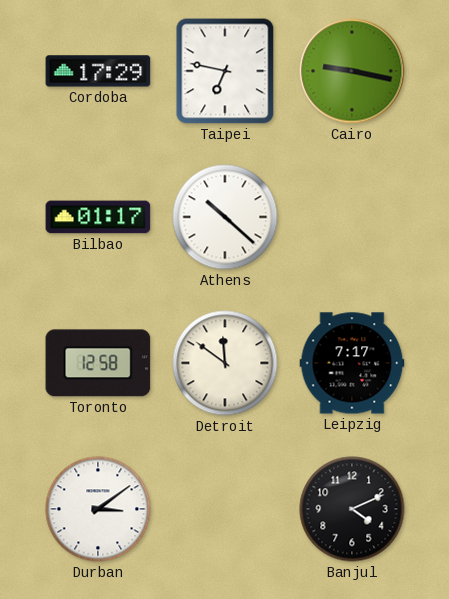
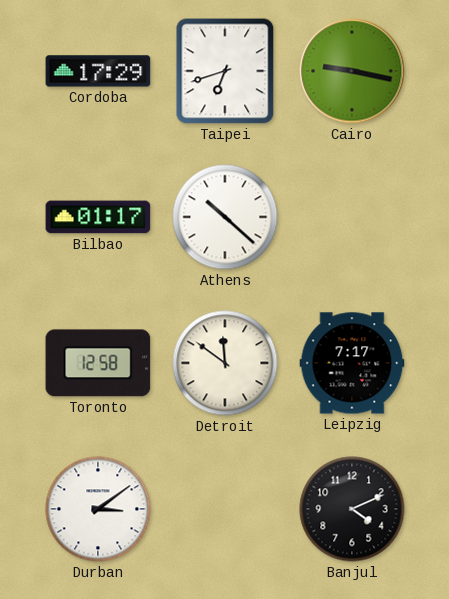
Taipei: 6:47 -> 6:42 (225, 71)
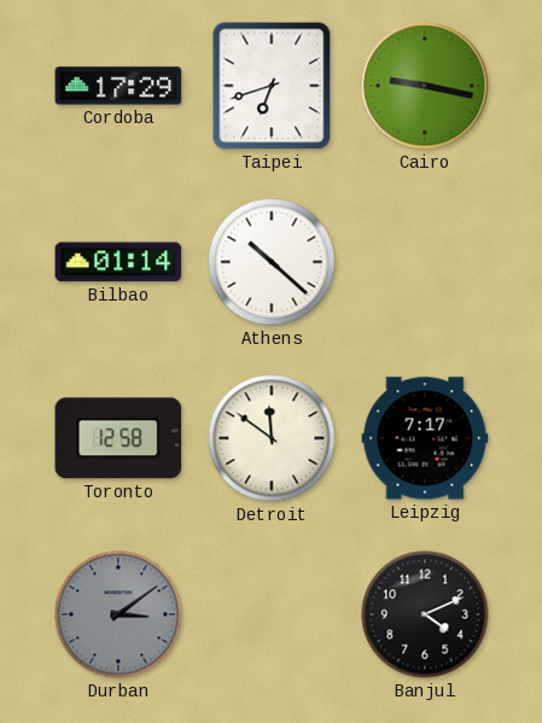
Bilbao: 01:17 -> 01:14 (118, 262)
Durban dial: white -> grey (118, 614)
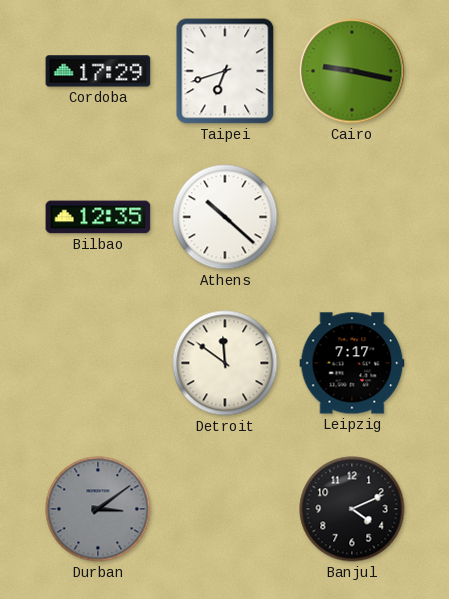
Bilbao: 01:14 -> 12:35 (98, 217)
Toronto: 12:58 -> none (118, 438)
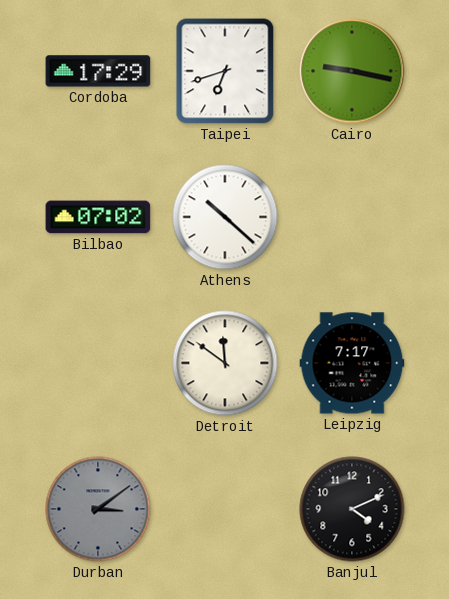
Bilbao: 12:35 -> 07:02 (98, 217)
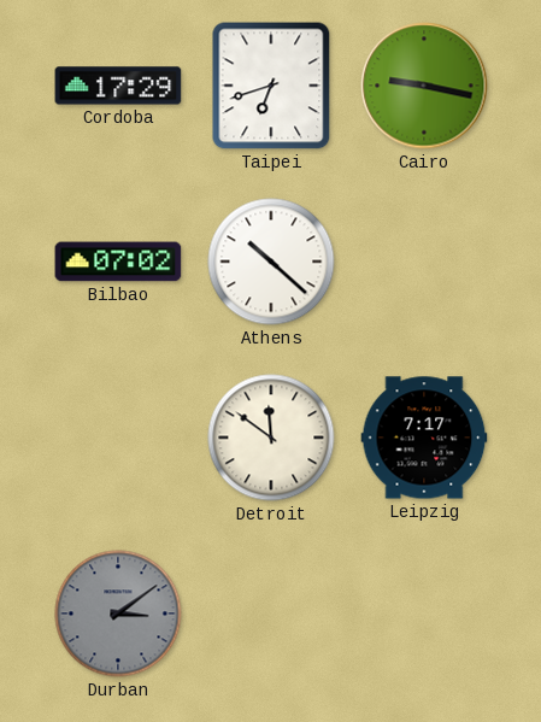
Banjul: 4:11 -> none (352, 509)
